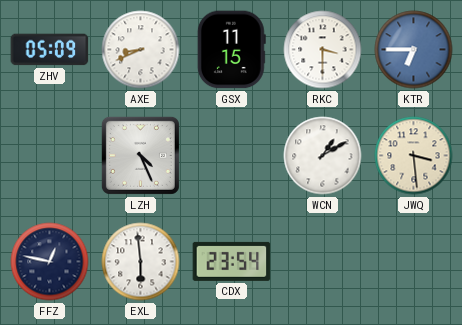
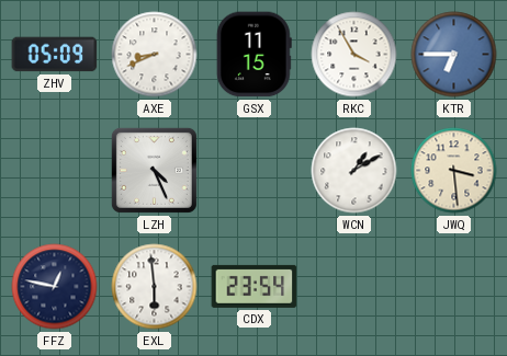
RKC: 3:30 -> 3:55 (354, 55)
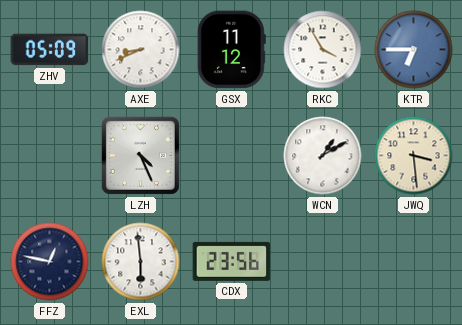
GSX: 11:15 -> 11:12 (231, 50)
CDX: 23:54 -> 23:56 (232, 261)
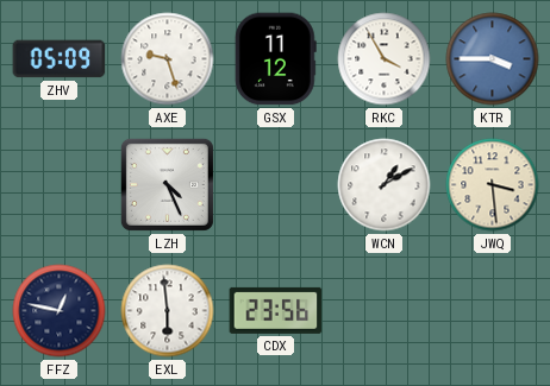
AXE: 8:41 -> 9:27 (168, 59)
KTR: 6:45 -> 3:45 (493, 59)
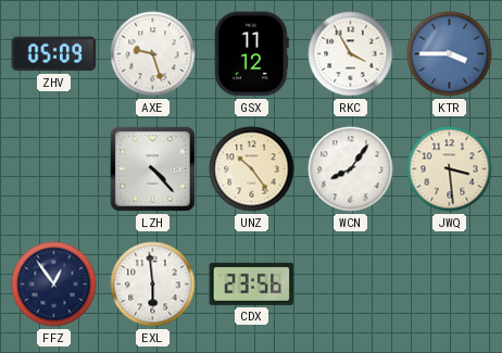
LZH: 4:26 -> 4:23 (152, 168)
UNZ: none -> 10:24 (252, 169)
WCN: 1:10 -> 8:06 (351, 169)
FFZ: 12:47 -> 12:54 (54, 285)
